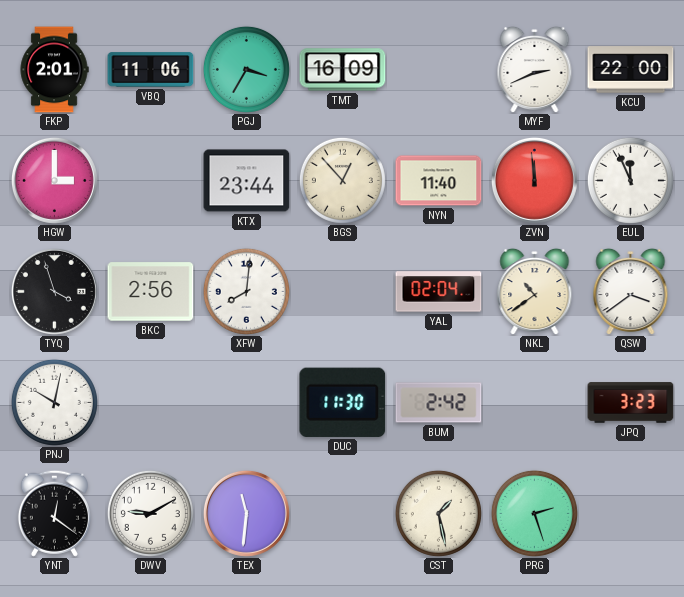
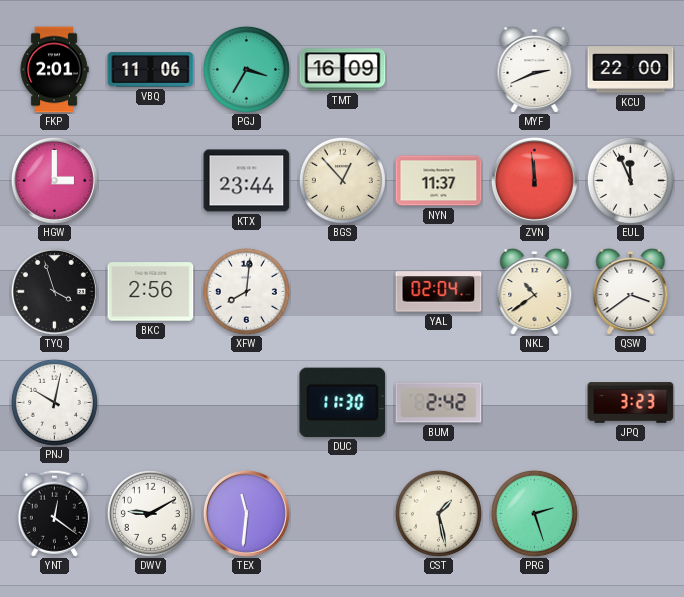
NYN: 11:40 -> 11:37 (439, 181)
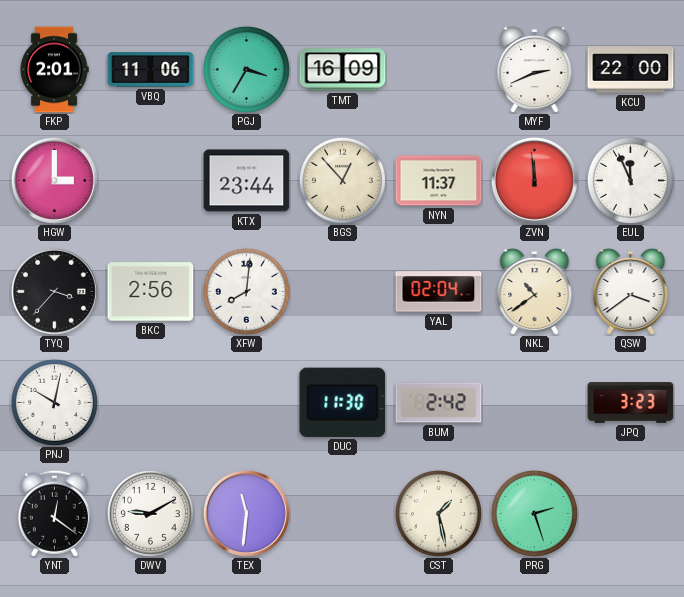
TYQ: 3:57 -> 3:37 (54, 291)
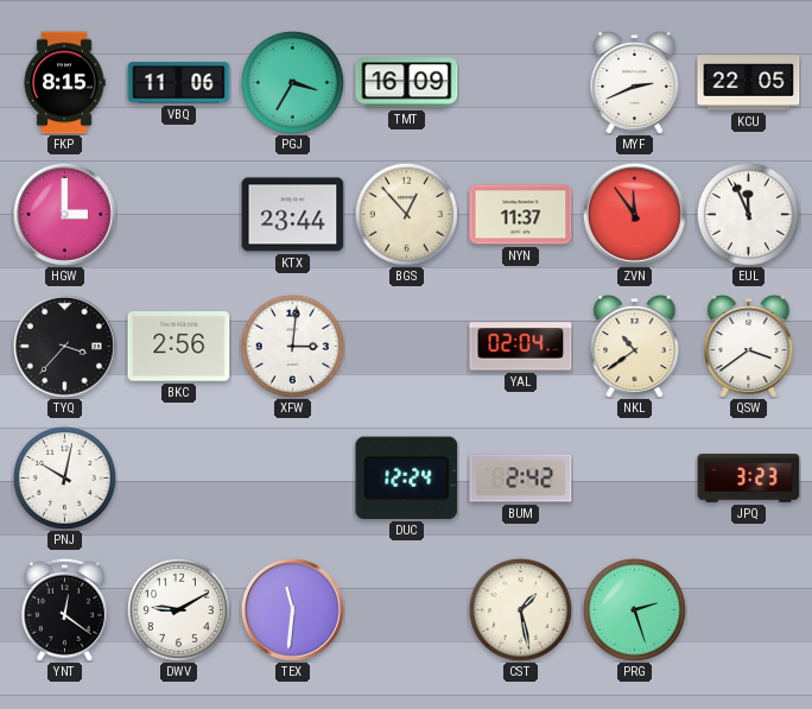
FKP: 2:01 -> 8:15 (64, 83)
KCU: 22:00 -> 22:05 (749, 83)
ZVN: 11:59 -> 11:54 (634, 214)
XFW: 8:01 -> 3:01 (292, 346)
DUC: 11:30 -> 12:24 (407, 477)
